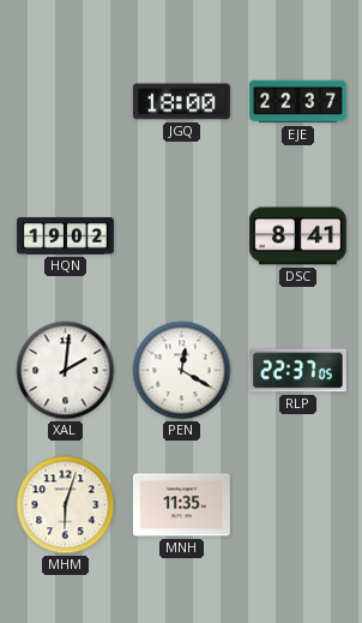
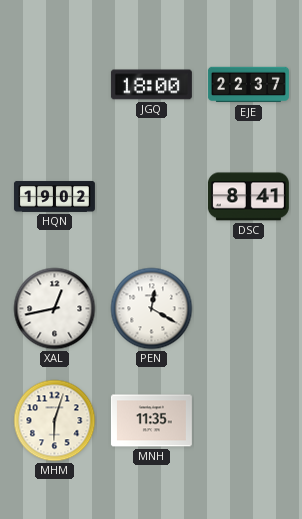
XAL: 2:01 -> 12:43 (55, 309)
RLP: 22:37 -> none (297, 371)
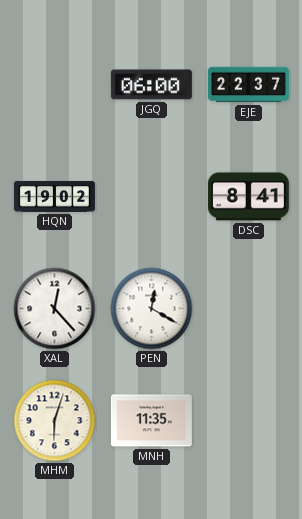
JGQ: 18:00 -> 06:00 (151, 85)
XAL: 12:43 -> 12:23 (55, 309)
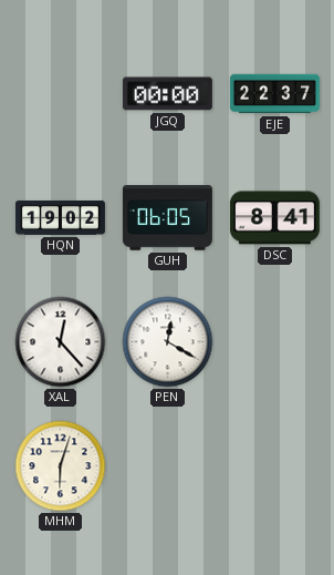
JGQ: 06:00 -> 00:00 (167, 94)
GUH: none -> 06:05 (167, 218)
MNH: 11:35 -> none (151, 421)
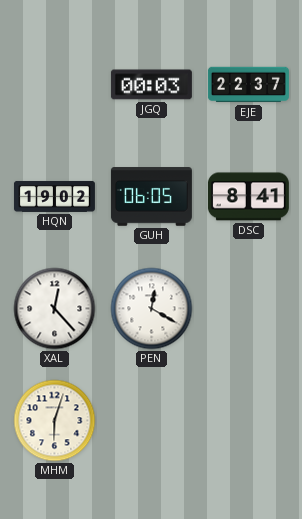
JGQ: 00:00 -> 00:03 (151, 85)
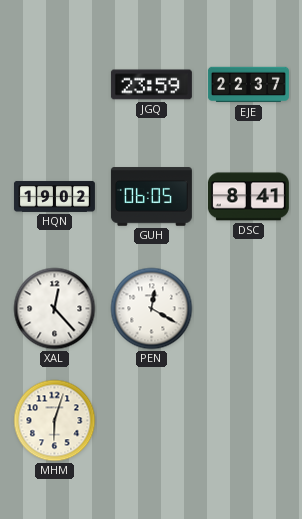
JGQ: 00:03 -> 23:59 (151, 85)
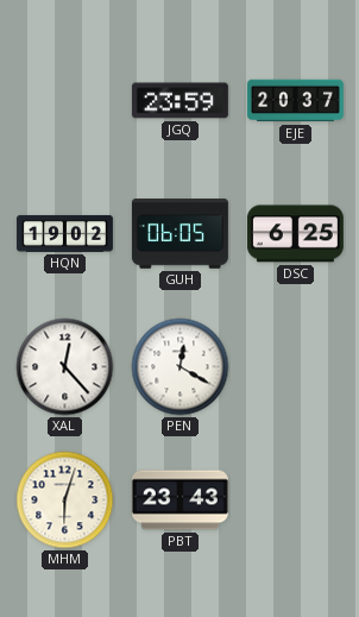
EJE: 22:37 -> 20:37 (295, 101)
DSC: 8:41 -> 6:25 (295, 234)
PBT: none -> 23:43 (179, 500)
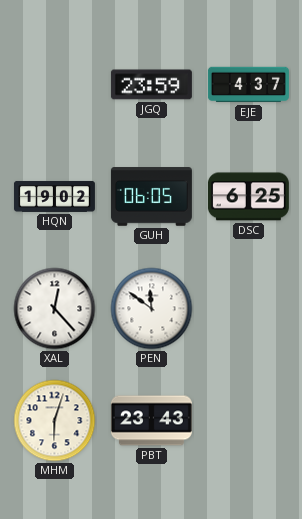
EJE: 20:37 -> 4:37 (248, 85)
PEN: 12:20 -> 11:51 (152, 309)
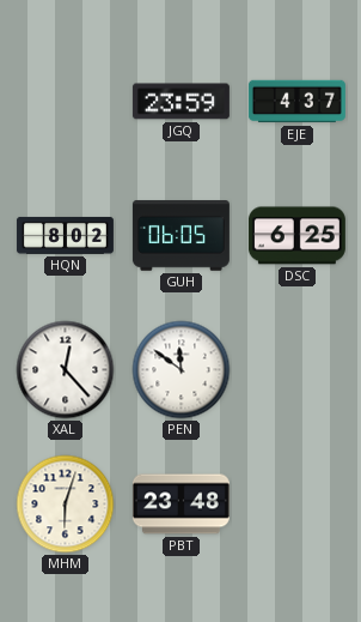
HQN: 19:02 -> 8:02 (65, 235)
PBT: 23:43 -> 23:48 (180, 505)
